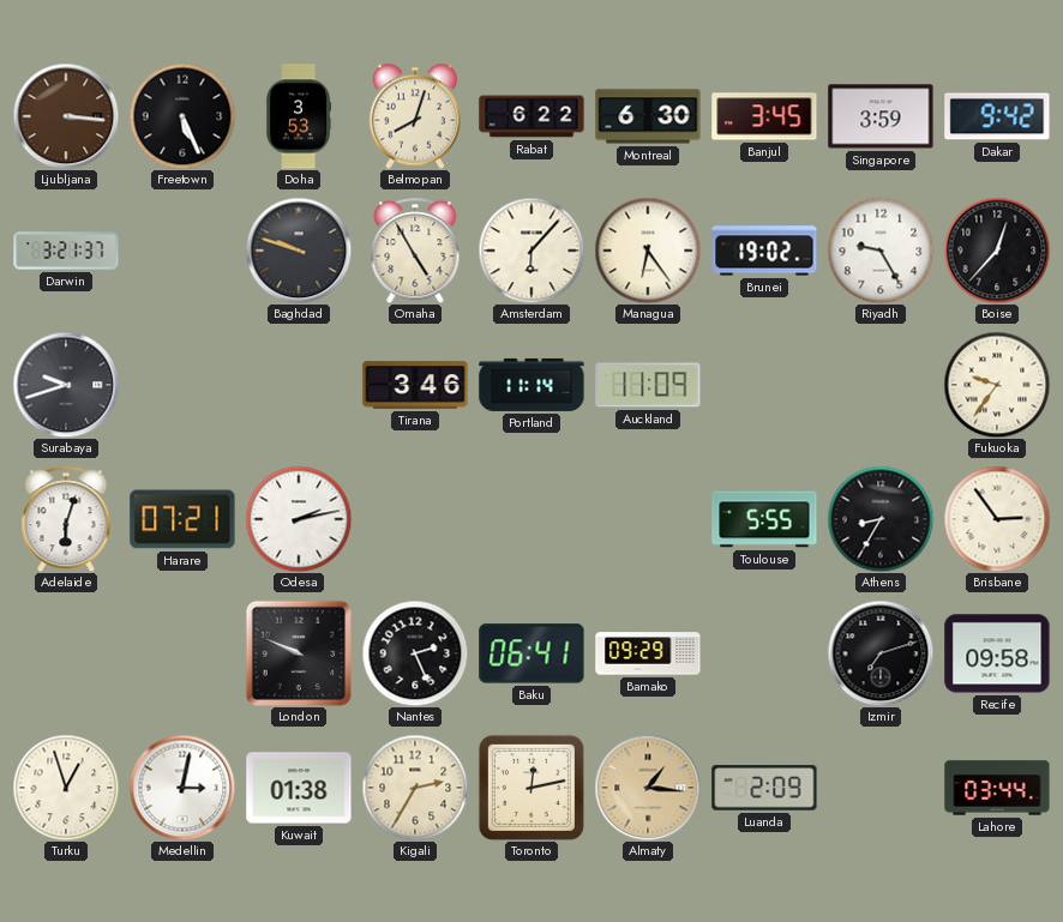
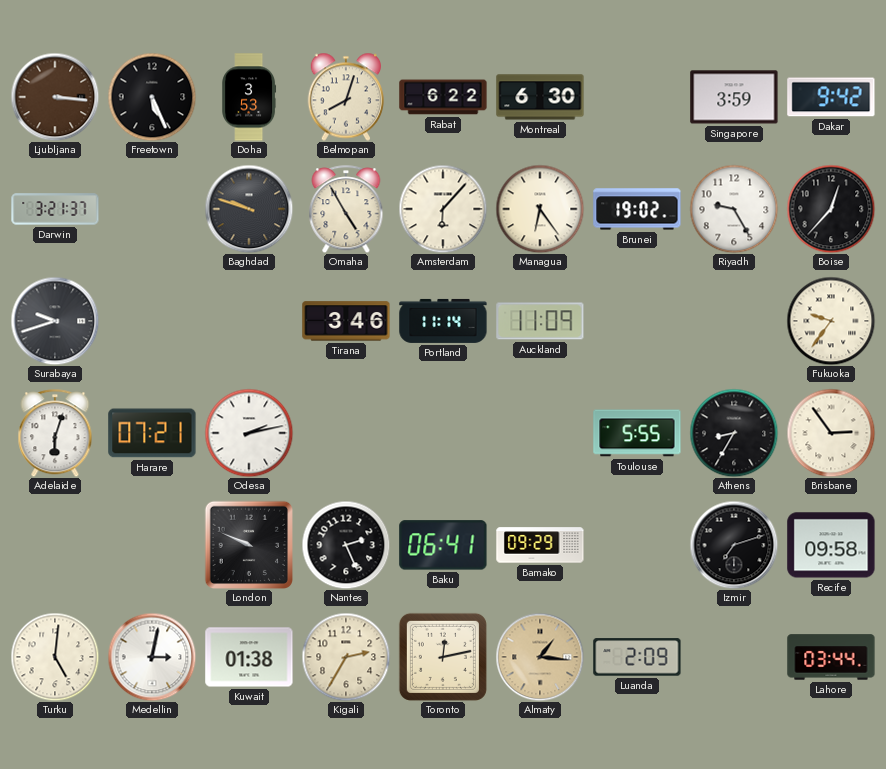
Banjul: 3:45 -> none (764, 116)
Turku: 12:57 -> 5:01 (55, 657)
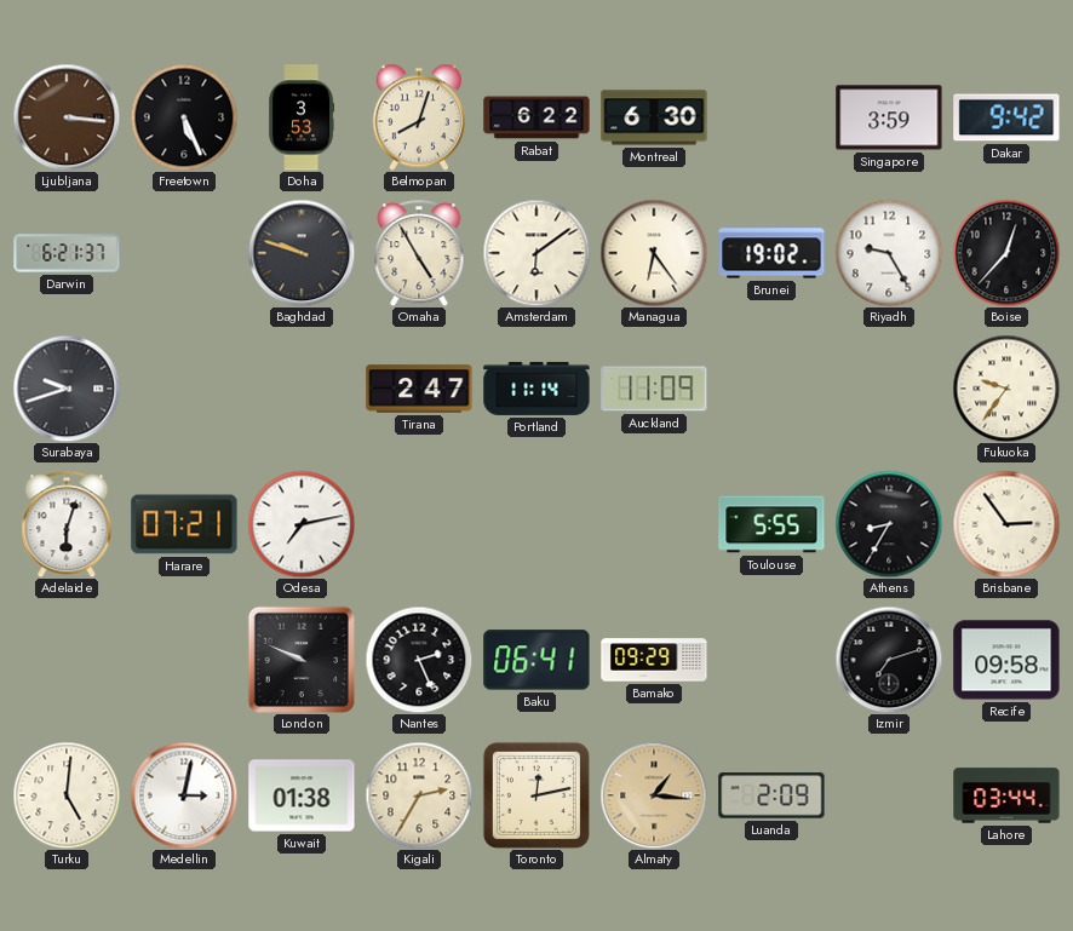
Darwin: 3:21 -> 6:21 (67, 253)
Amsterdam: 6:07 -> 6:09 (536, 253)
Tirana: 3:46 -> 2:47 (419, 389)
Odesa: 2:13 -> 7:13 (302, 524)
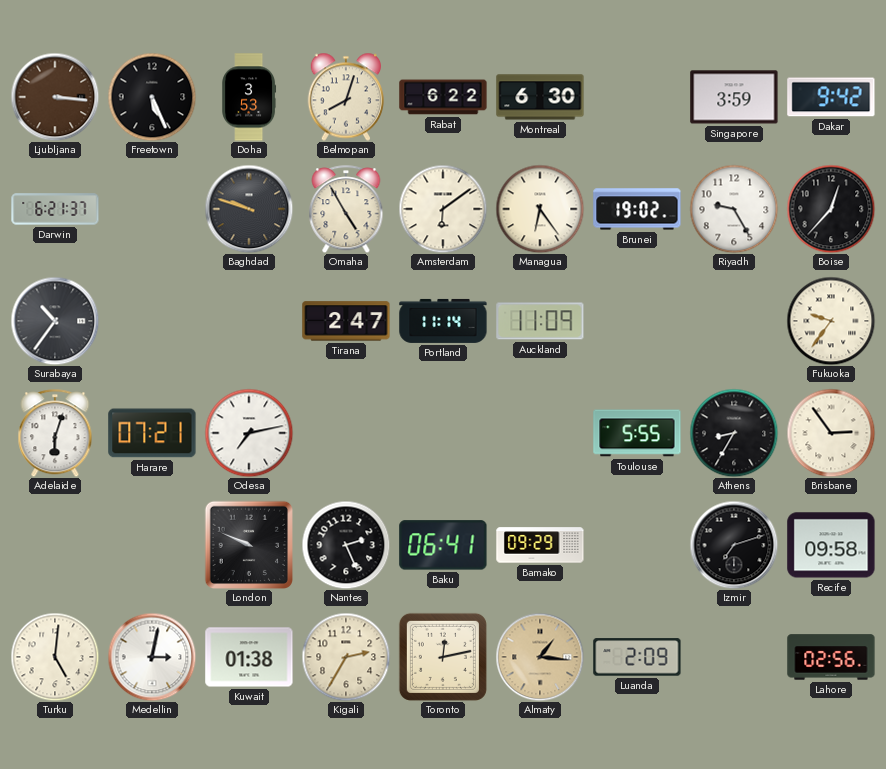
Surabaya: 9:42 -> 10:36 (55, 321)
Lahore: 03:44 -> 02:56 (831, 657)
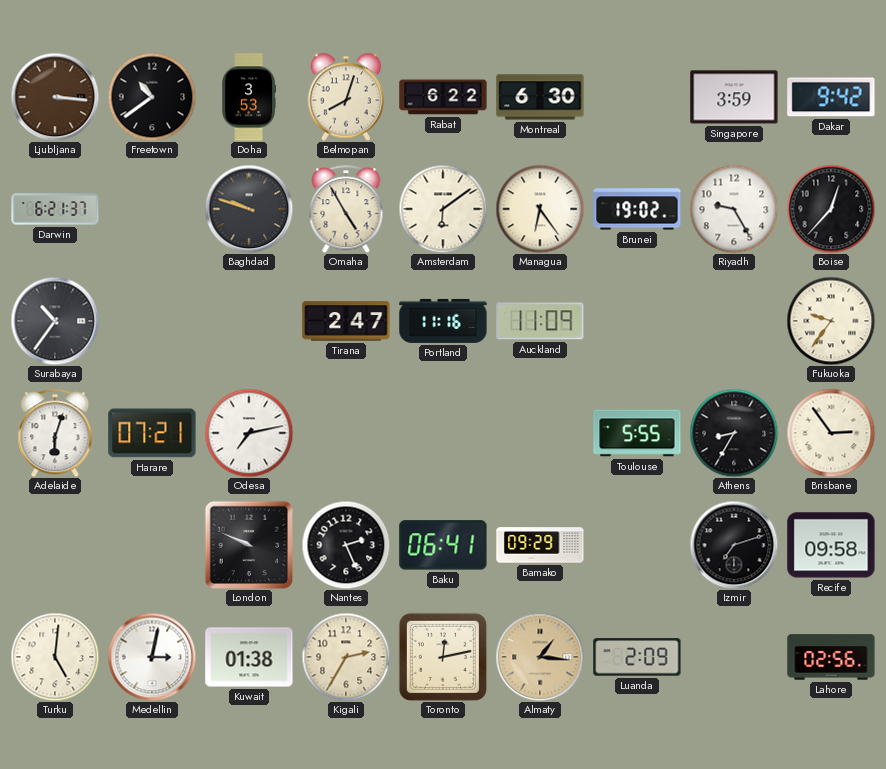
Freetown: 5:26 -> 10:39 (152, 97)
Portland: 11:14 -> 11:16 (443, 321)
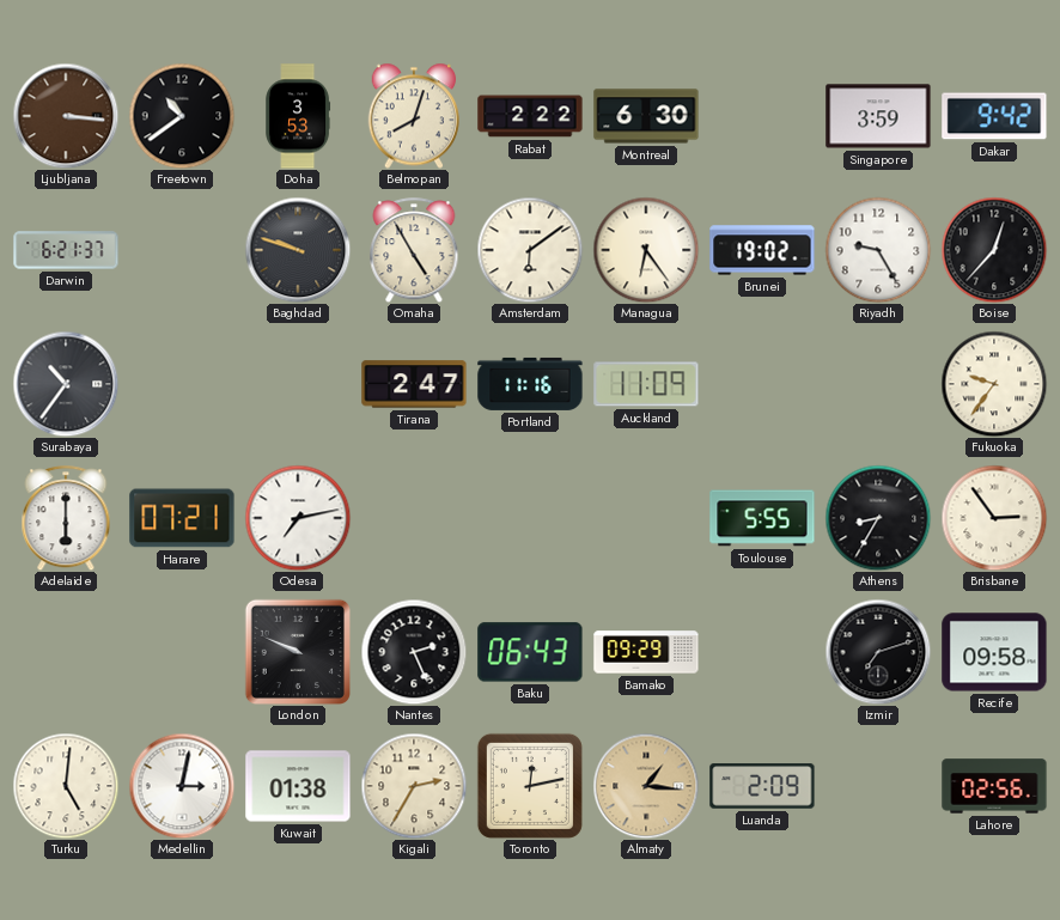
Rabat: 6:22 -> 2:22 (530, 116)
Adelaide: 6:03 -> 6:00 (66, 518)
Baku: 06:41 -> 06:43 (530, 652)
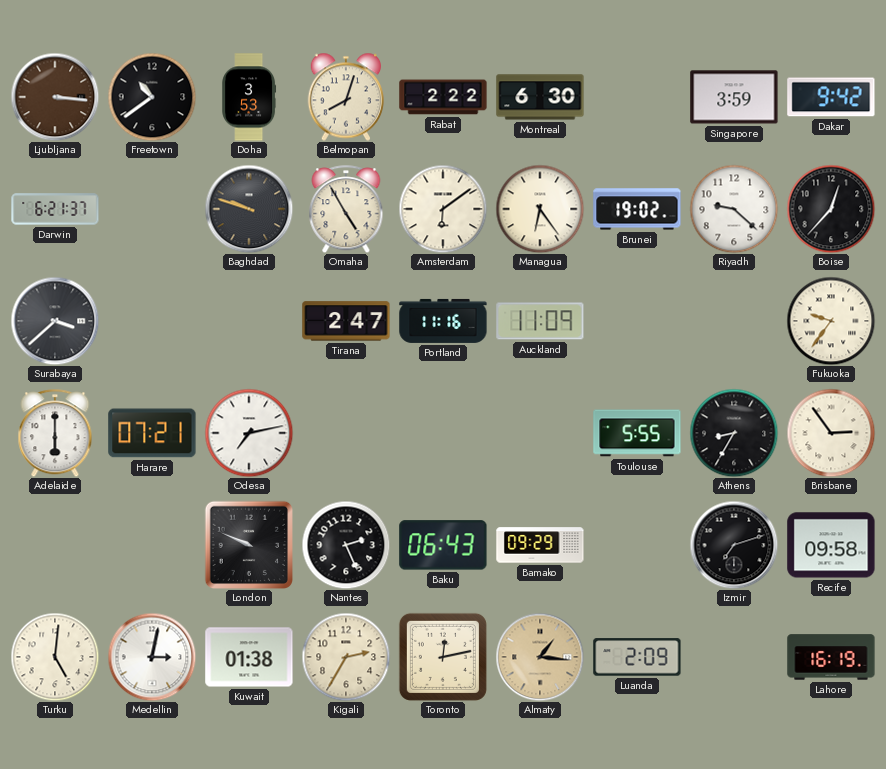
Riyadh: 9:25 -> 9:22 (734, 209)
Surabaya: 10:36 -> 3:38 (55, 321)
Lahore: 02:56 -> 16:19 (831, 657)
